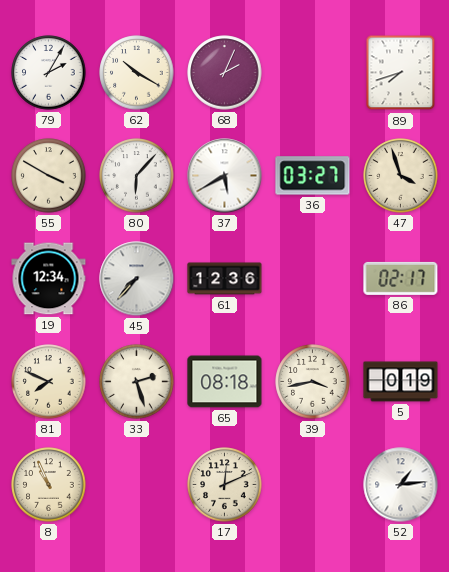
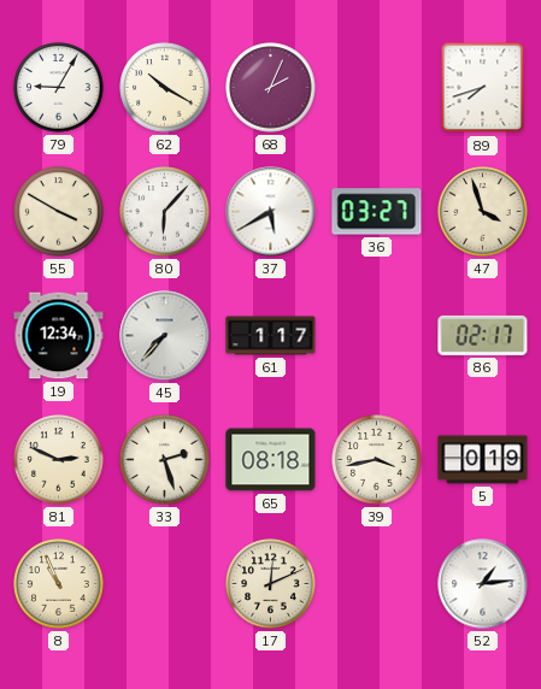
79: 2:05 -> 9:05 (59, 88)
61: 12:36 -> 1:17 (271, 336)
81: 7:49 -> 2:49 (59, 460)
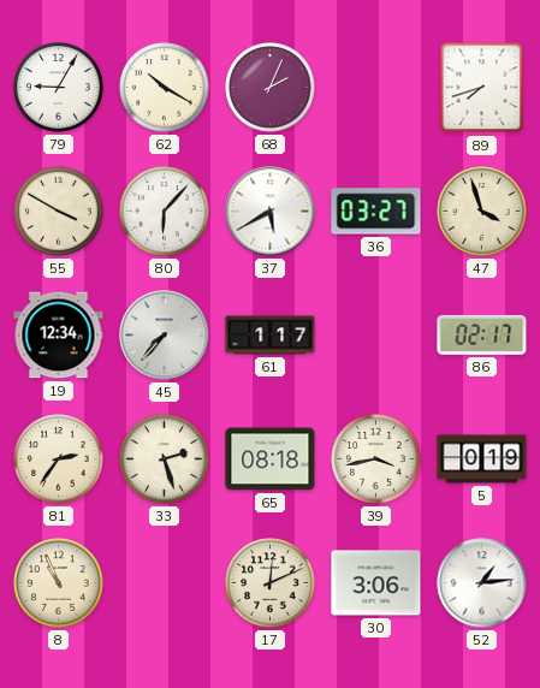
81: 2:49 -> 2:36 (59, 459)
30: none -> 3:06 (376, 583)
